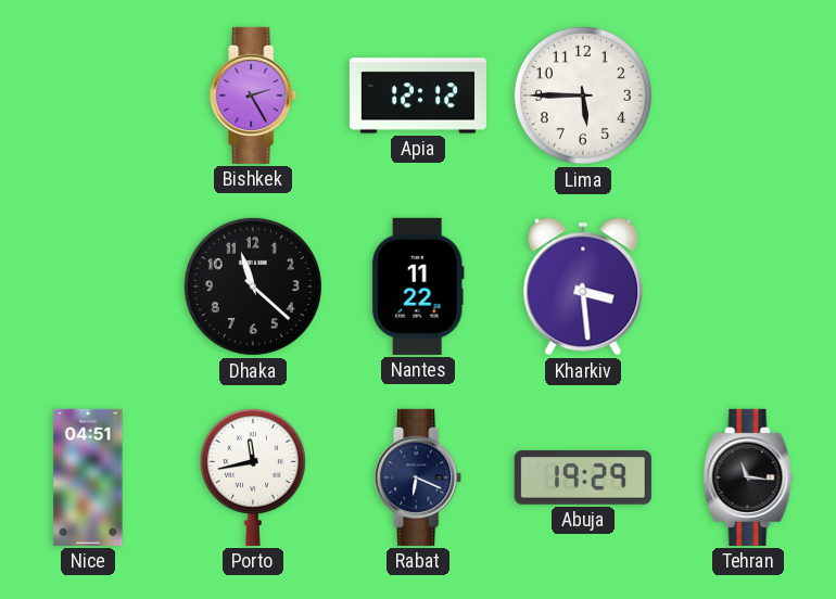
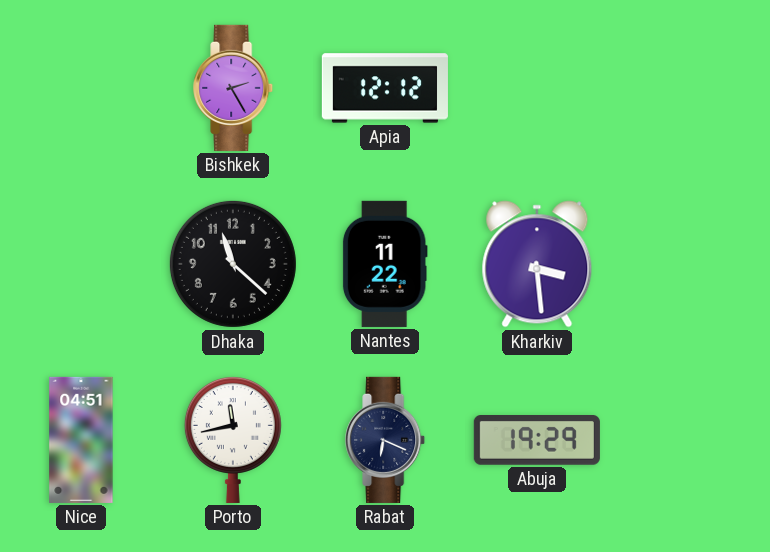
Lima: 5:45 -> none (583, 95)
Tehran: 11:16 -> none (748, 477)
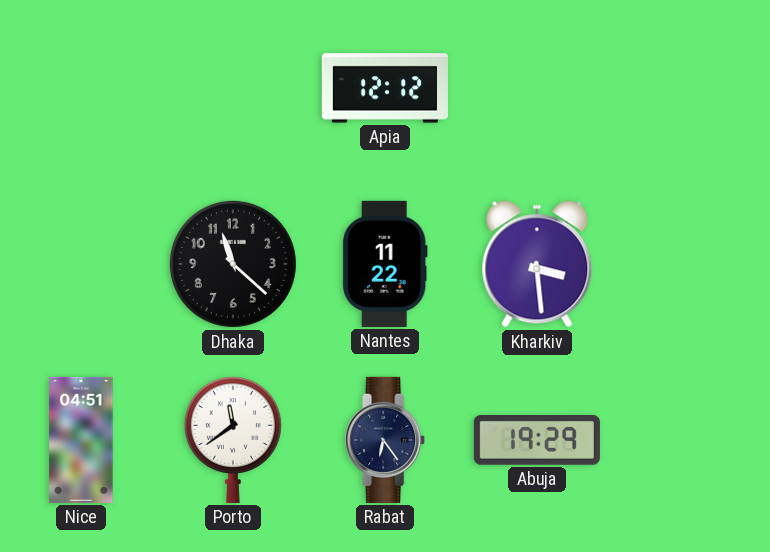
Bishkek: 2:25 -> none (234, 88)
Porto: 11:43 -> 11:39 (233, 439)
Rabat: 6:19 -> 6:24 (386, 440)
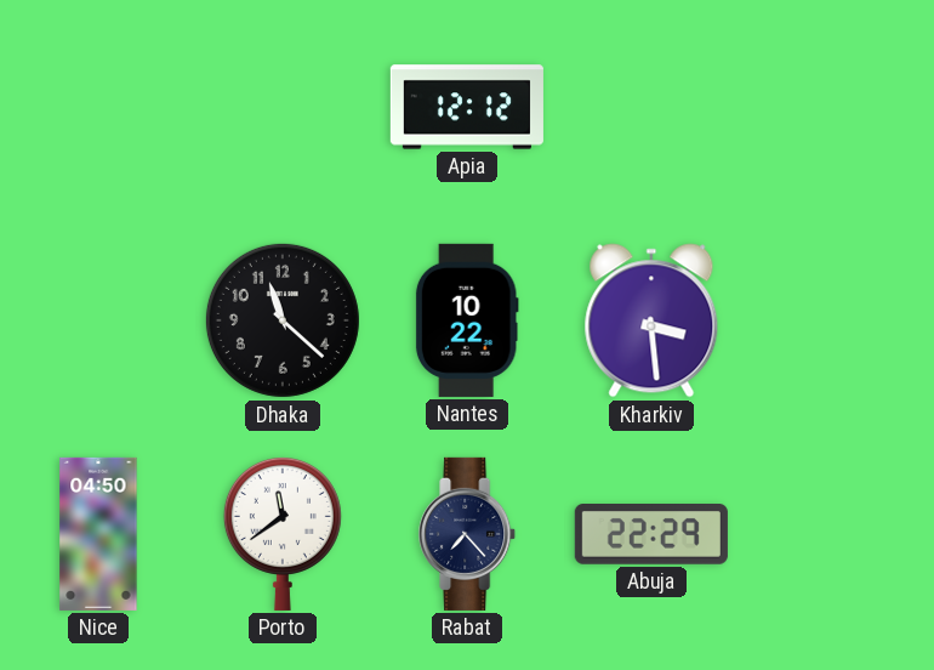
Nantes: 11:22 -> 10:22 (467, 320)
Nice: 04:51 -> 04:50 (98, 534)
Rabat: 6:24 -> 7:23 (468, 534)
Abuja: 19:29 -> 22:29 (651, 535)
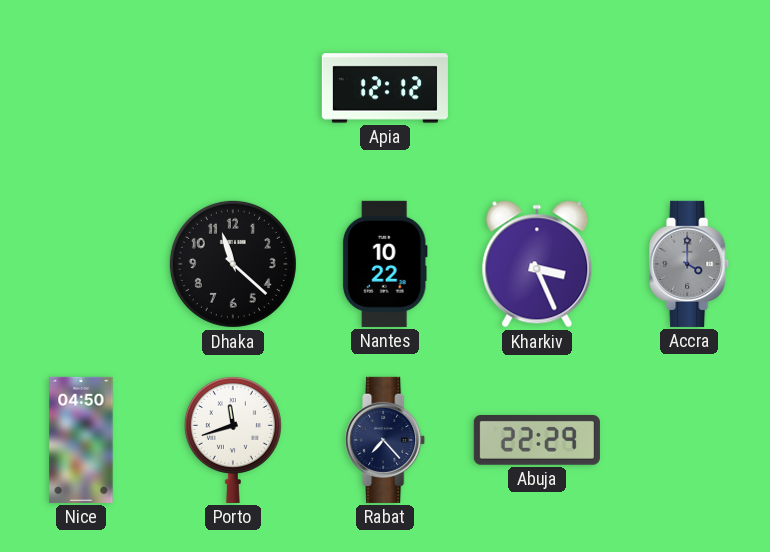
Kharkiv: 3:29 -> 3:26 (537, 264)
Accra: none -> 4:00 (690, 264)
Porto: 11:39 -> 11:42 (233, 439)
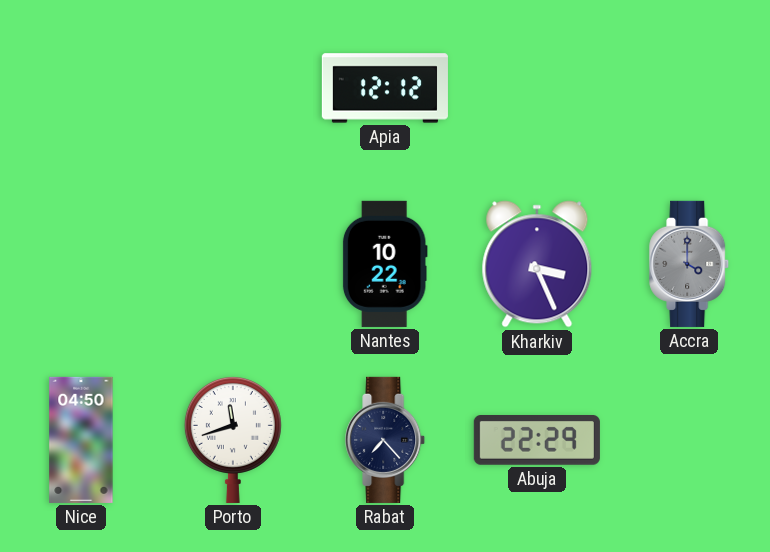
Dhaka: 11:22 -> none (233, 264)
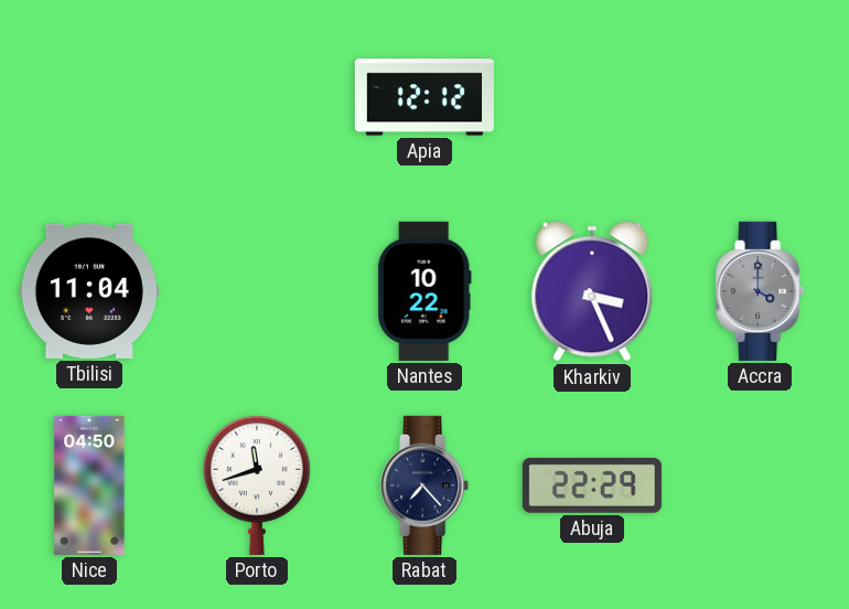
Tbilisi: none -> 11:04 (89, 291)
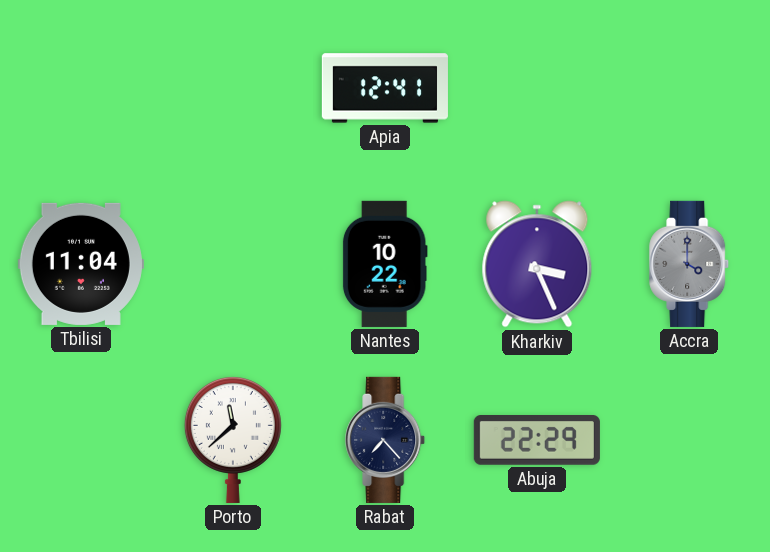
Apia: 12:12 -> 12:41 (385, 88)
Nice: 04:50 -> none (89, 485)
Porto: 11:42 -> 11:38 (233, 439)
